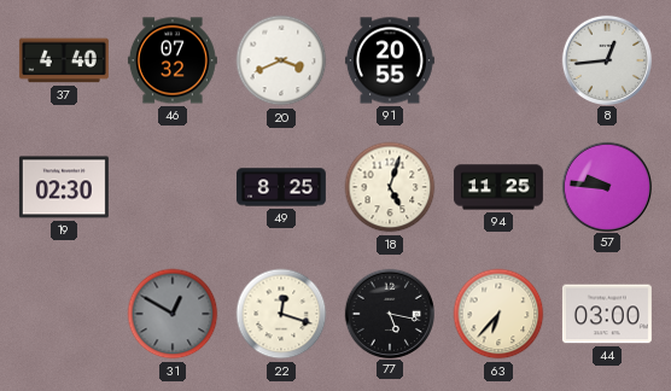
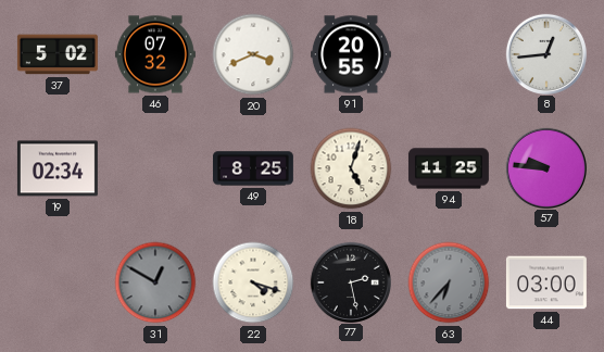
37: 4:40 -> 5:02 (58, 54)
19: 02:30 -> 02:34 (58, 168)
22: 12:18 -> 4:18 (253, 282)
77: 5:17 -> 2:28 (350, 281)
63 dial: cream -> grey (449, 282)
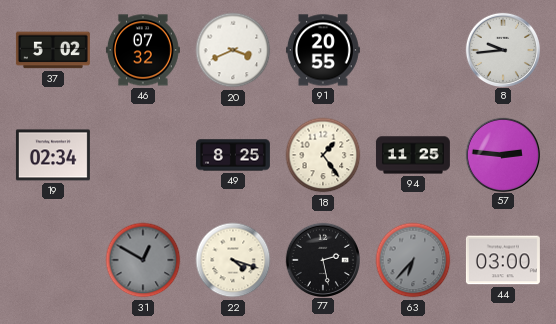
8: 12:44 -> 9:44 (502, 49)
18: 5:03 -> 1:24 (323, 155)
57: 9:46 -> 2:46 (502, 154)
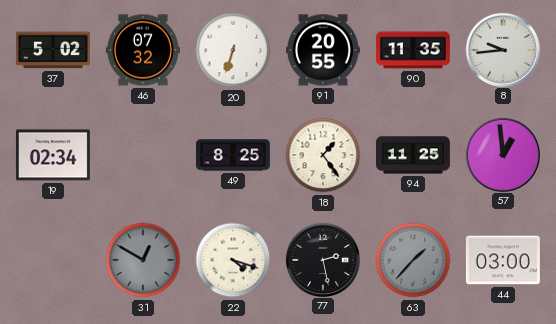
20: 3:41 -> 6:33 (233, 50)
90: none -> 11:35 (413, 50)
57: 2:46 -> 12:59 (502, 154)
63: 6:37 -> 1:37 (413, 260)
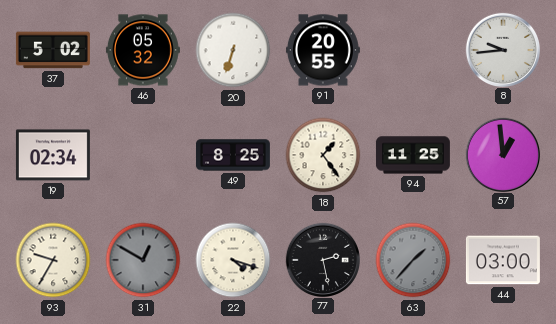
46: 07:32 -> 05:32 (143, 50)
90: 11:35 -> none (413, 50)
93: none -> 9:35 (53, 260)
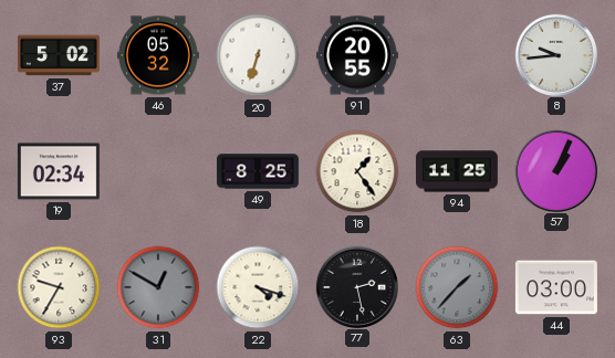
57: 12:59 -> 1:04 (555, 170)
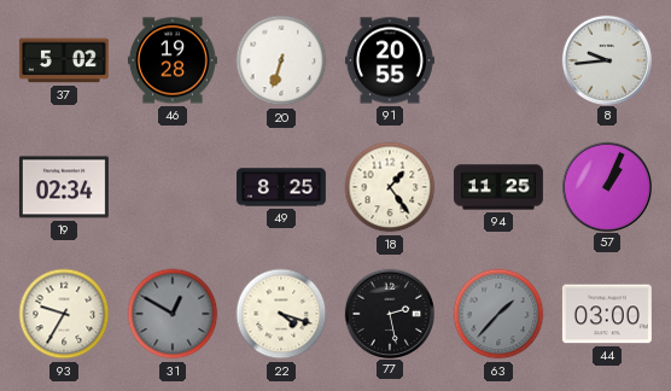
46: 05:32 -> 19:28 (173, 60)
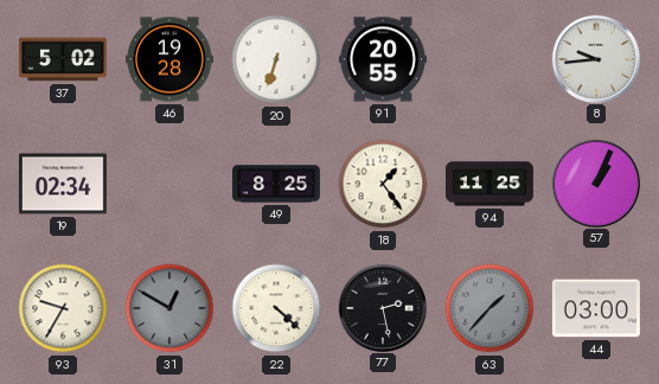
22: 4:18 -> 4:22 (276, 308)
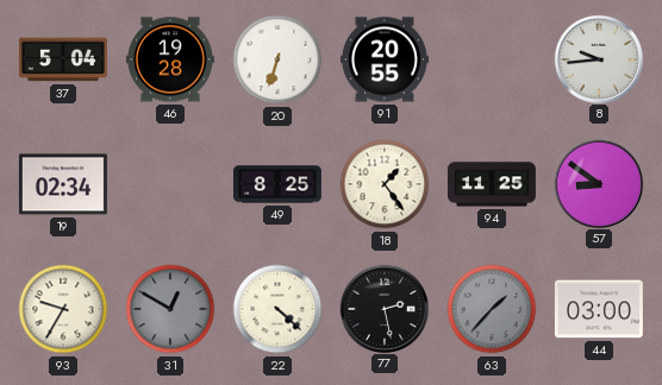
37: 5:02 -> 5:04 (63, 59)
57: 1:04 -> 8:51 (598, 183)
